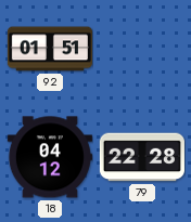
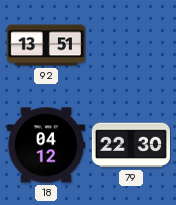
92: 01:51 -> 13:51 (46, 45)
79: 22:28 -> 22:30 (131, 145)
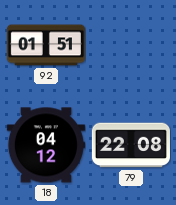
92: 13:51 -> 01:51 (46, 45)
79: 22:30 -> 22:08 (131, 145)
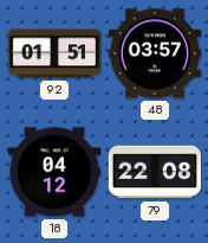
48: none -> 03:57 (155, 53)
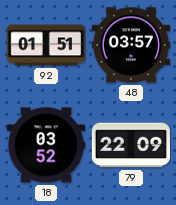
18: 04:12 -> 03:52 (46, 145)
79: 22:08 -> 22:09 (131, 145)
